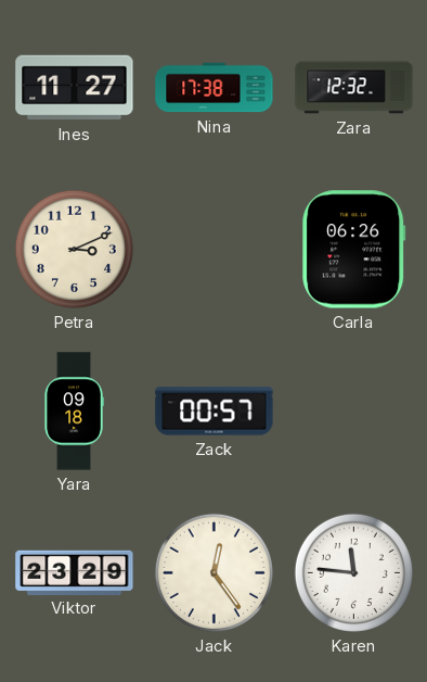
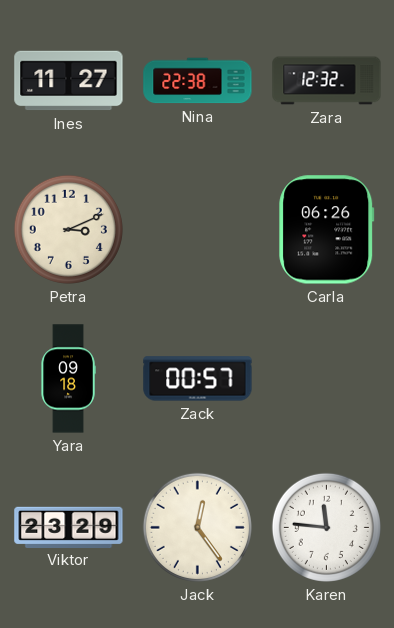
Nina: 17:38 -> 22:38 (198, 81)
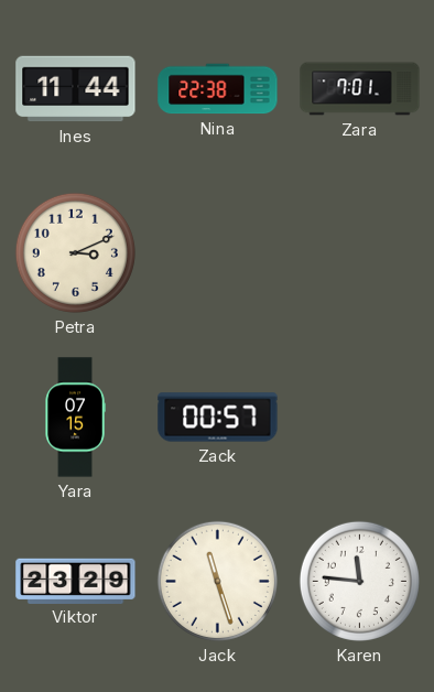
Ines: 11:27 -> 11:44 (76, 89)
Zara: 12:32 -> 7:01 (360, 89)
Carla: 06:26 -> none (327, 230)
Yara: 09:18 -> 07:15 (75, 418)
Jack: 12:24 -> 11:27 (217, 581)
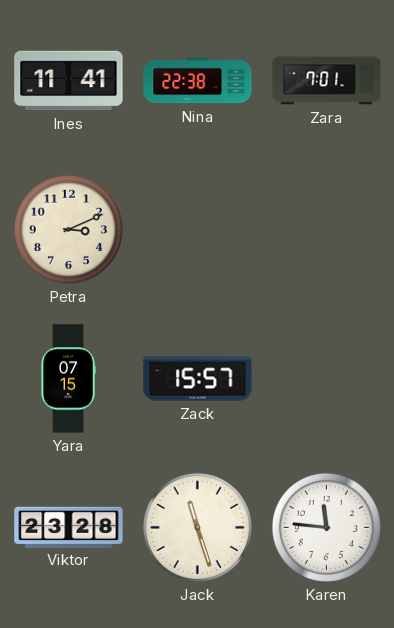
Ines: 11:44 -> 11:41 (69, 81)
Zack: 00:57 -> 15:57 (198, 379)
Viktor: 23:29 -> 23:28 (69, 527)
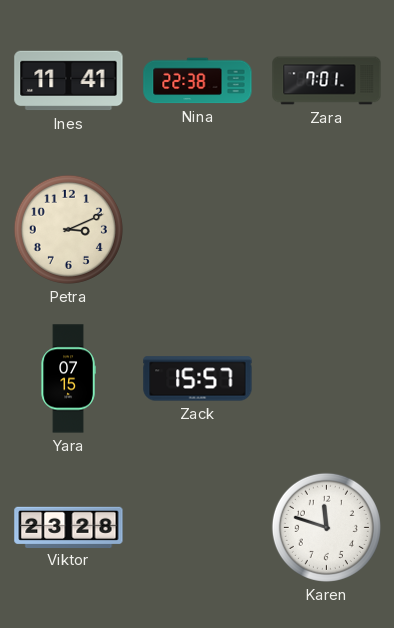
Jack: 11:27 -> none (197, 527)
Karen: 11:46 -> 11:48 (326, 527)
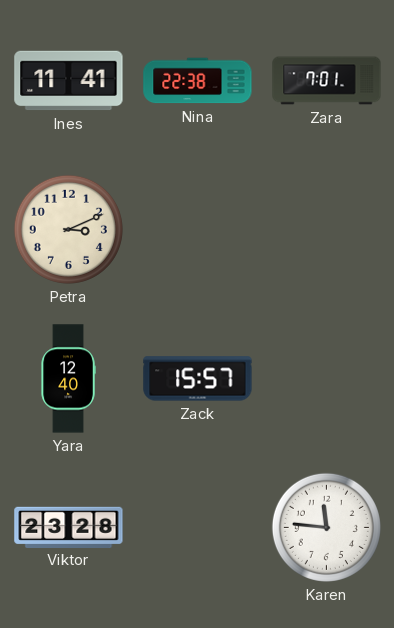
Yara: 07:15 -> 12:40 (68, 379)
Karen: 11:48 -> 11:46 (326, 527)
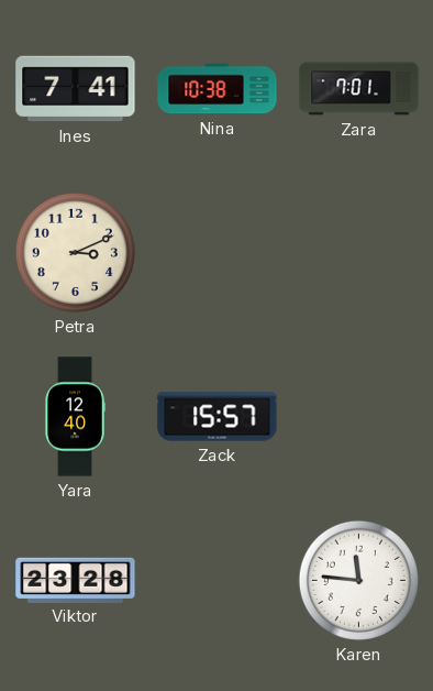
Ines: 11:41 -> 7:41 (76, 89)
Nina: 22:38 -> 10:38 (218, 89)
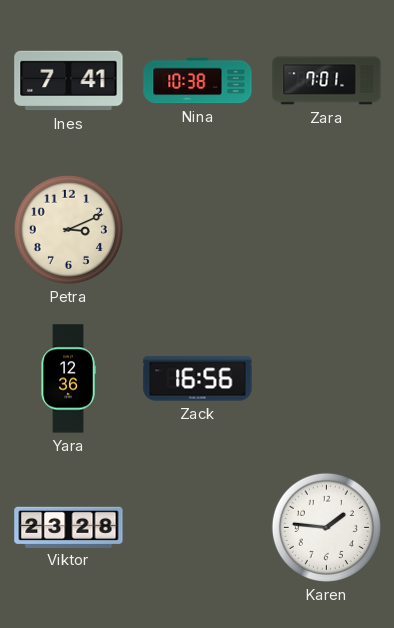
Yara: 12:40 -> 12:36 (68, 379)
Zack: 15:57 -> 16:56 (198, 379)
Karen: 11:46 -> 1:46 (326, 527)
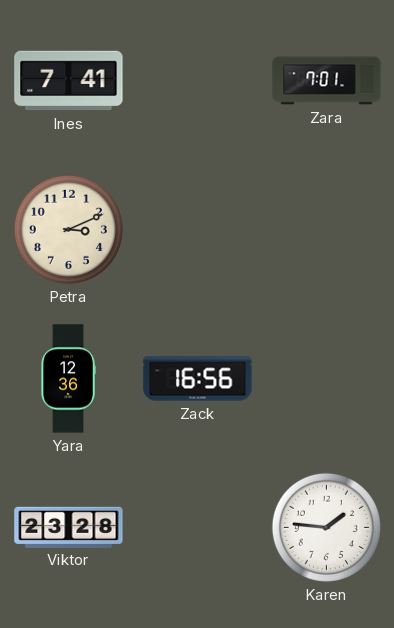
Nina: 10:38 -> none (198, 81)
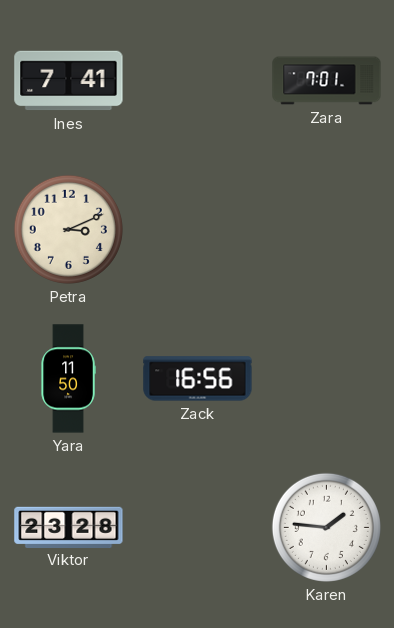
Yara: 12:36 -> 11:50 (68, 379)
